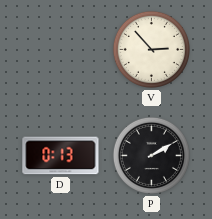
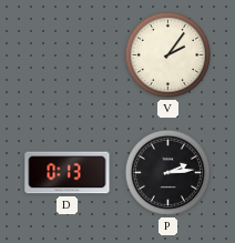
V: 2:53 -> 2:06 (167, 54)
P: 2:10 -> 2:14 (167, 172)
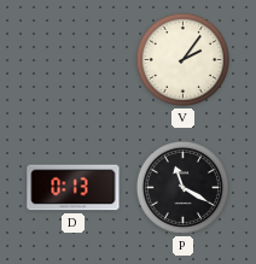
P: 2:14 -> 11:20 (182, 187)
